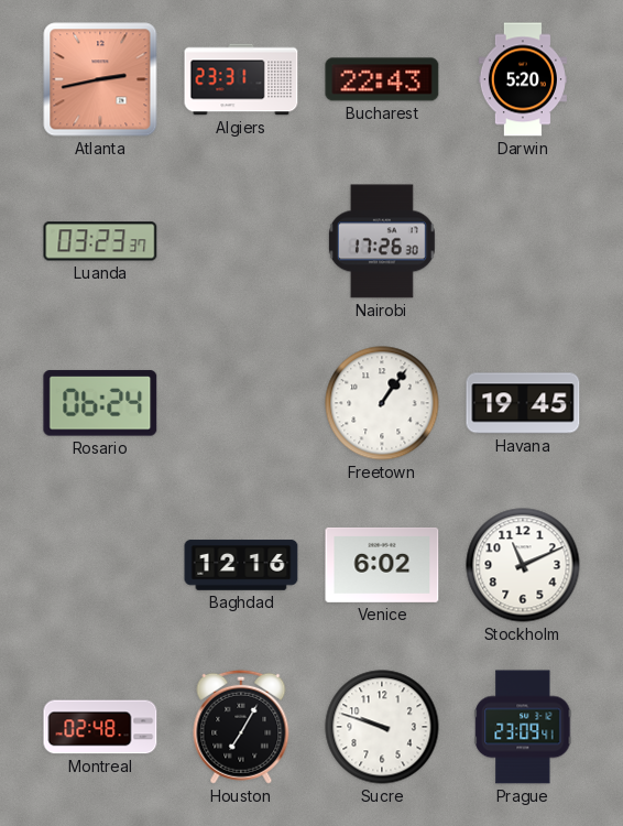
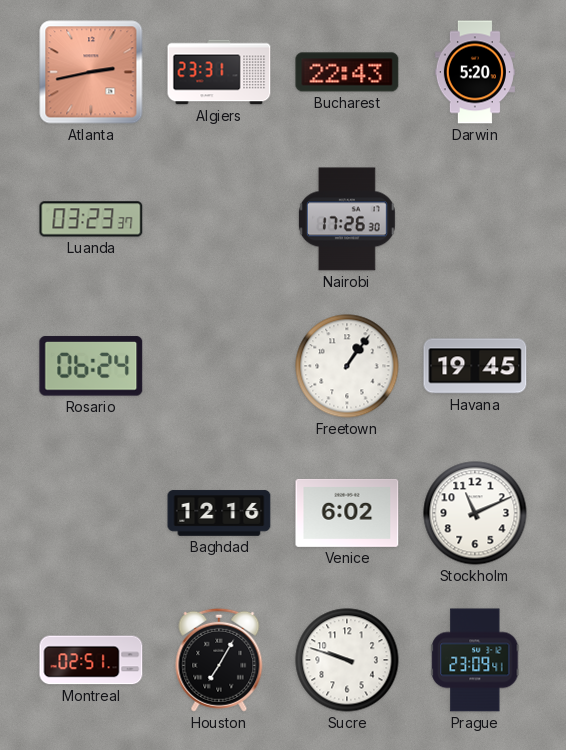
Montreal: 02:48 -> 02:51 (91, 660)
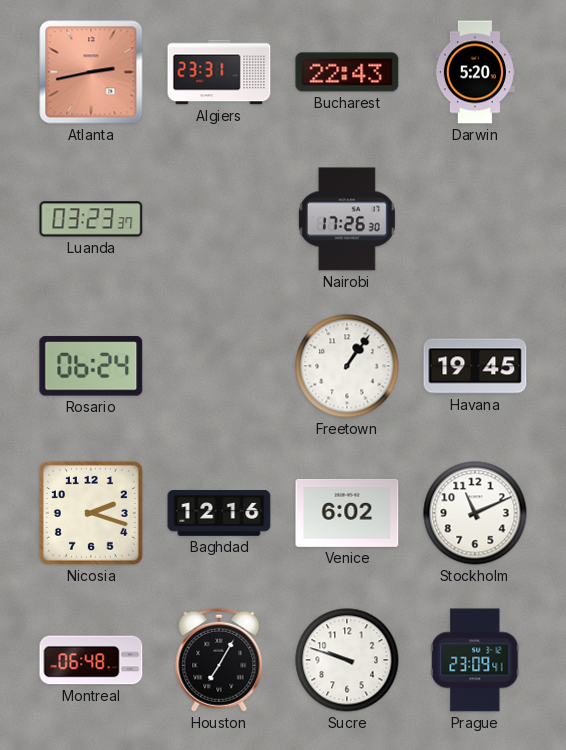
Nicosia: none -> 2:18 (91, 513)
Montreal: 02:51 -> 06:48 (91, 660)
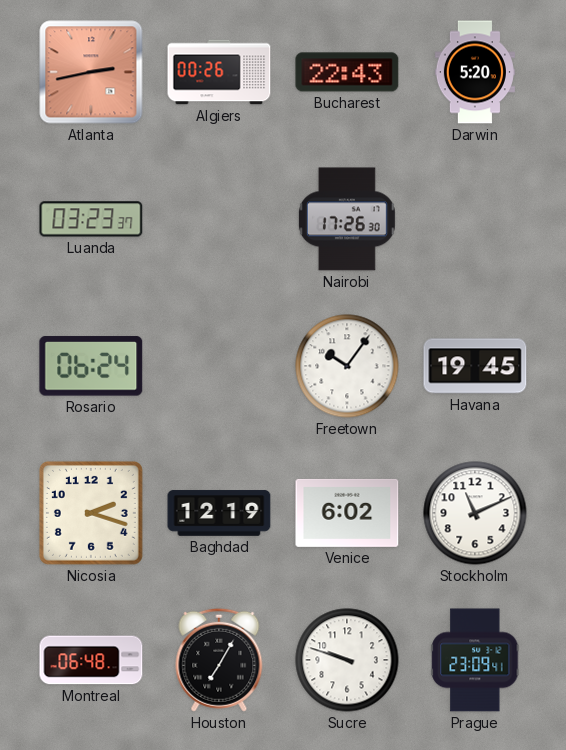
Algiers: 23:31 -> 00:26 (219, 72)
Freetown: 1:06 -> 10:06 (347, 366)
Baghdad: 12:16 -> 12:19 (219, 513)
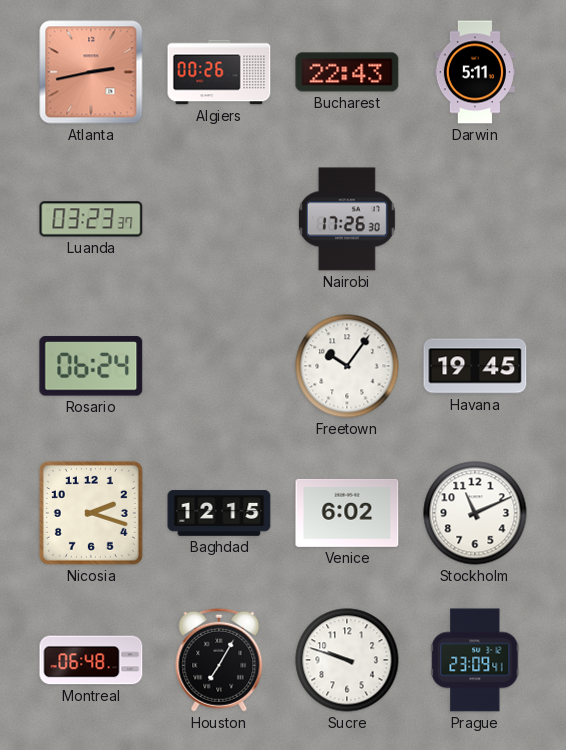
Darwin: 5:20 -> 5:11 (475, 72)
Baghdad: 12:19 -> 12:15 (219, 513)
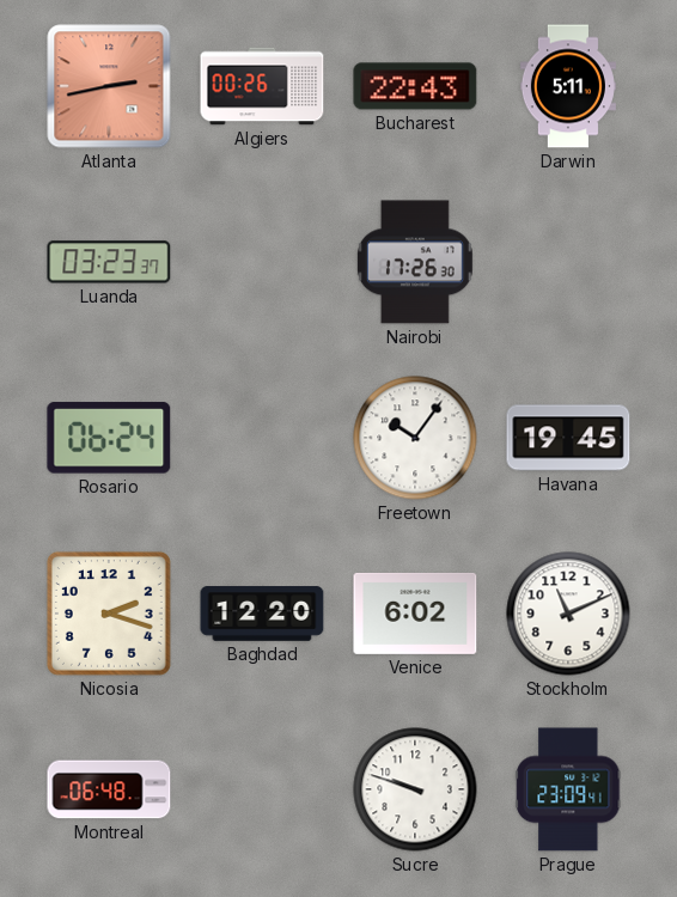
Baghdad: 12:15 -> 12:20 (262, 614)
Houston: 7:05 -> none (219, 660)
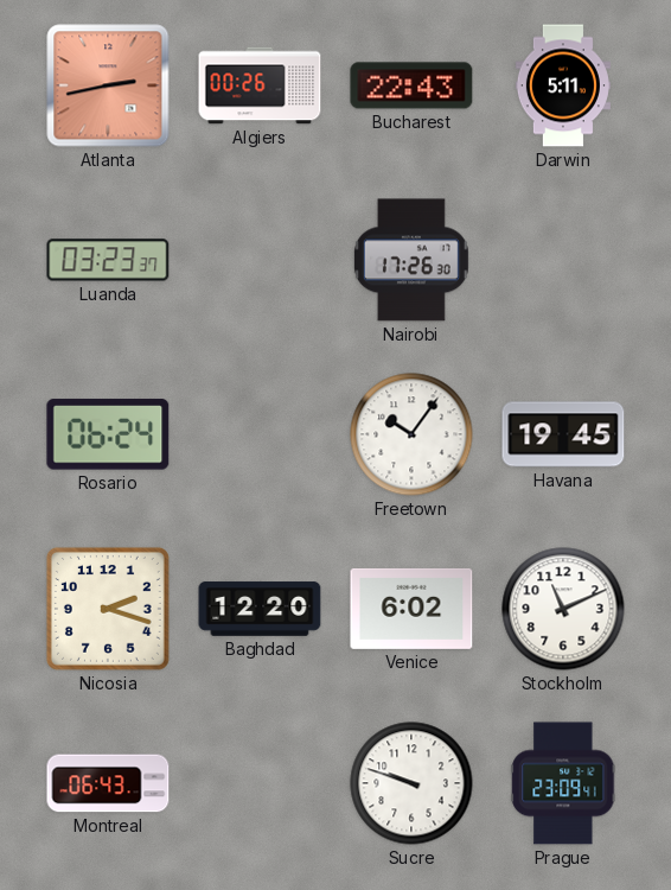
Montreal: 06:48 -> 06:43 (108, 783)
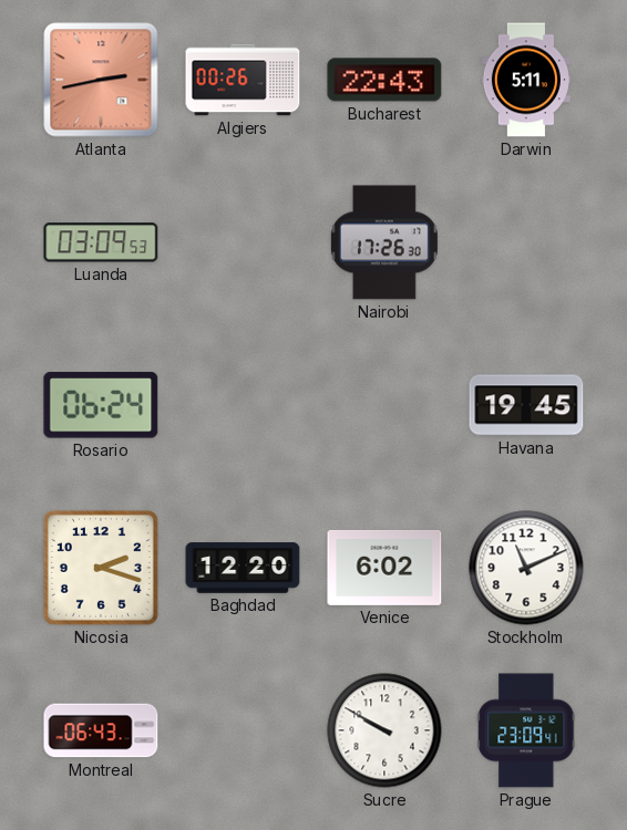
Luanda: 03:23 -> 03:09 (101, 242)
Freetown: 10:06 -> none (411, 434)
Sucre: 9:48 -> 9:50 (384, 730)
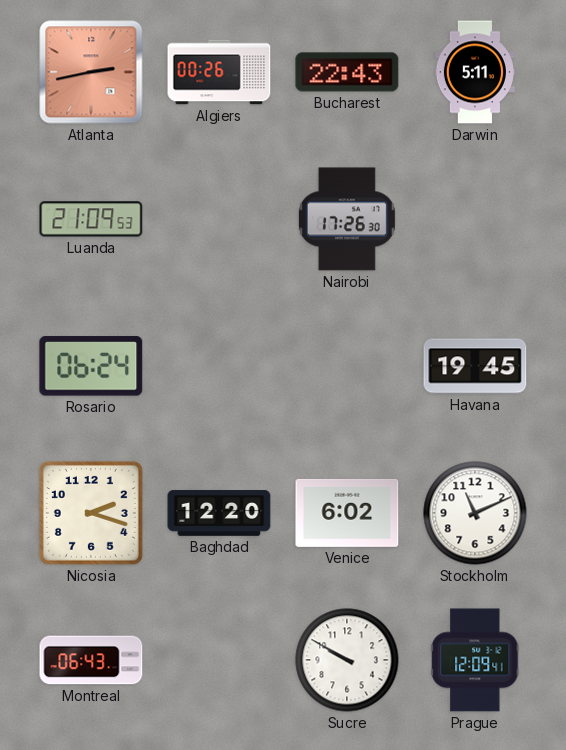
Luanda: 03:09 -> 21:09 (91, 219)
Prague: 23:09 -> 12:09 (475, 660)
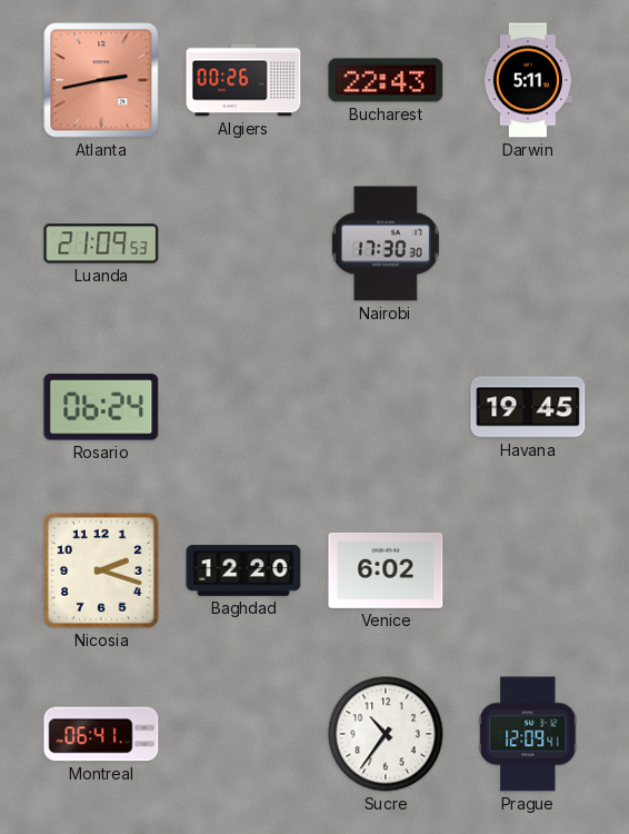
Nairobi: 17:26 -> 17:30 (386, 244)
Stockholm: 11:11 -> none (475, 513)
Montreal: 06:43 -> 06:41 (101, 734)
Sucre: 9:50 -> 10:36 (386, 734)
